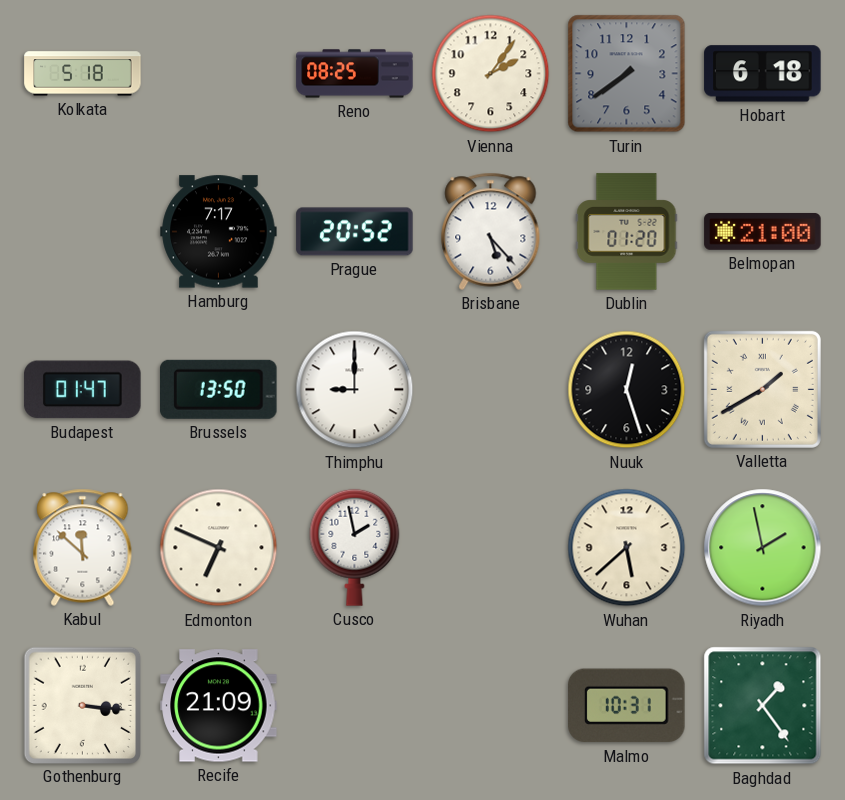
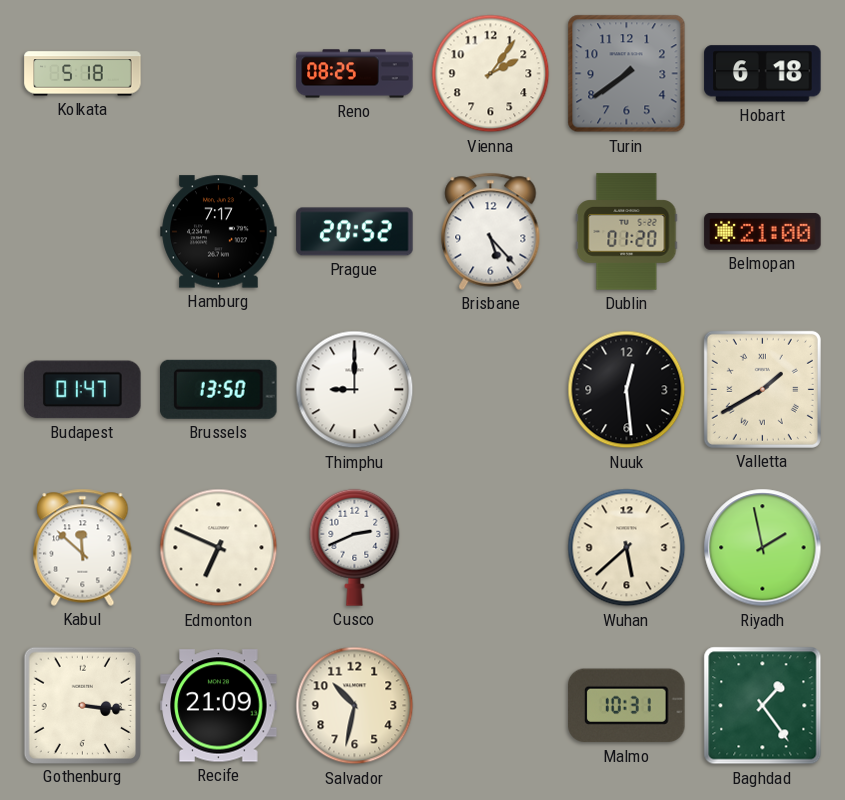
Nuuk: 12:27 -> 12:29 (627, 390)
Cusco: 1:58 -> 2:41 (355, 547)
Salvador: none -> 10:32 (355, 706)
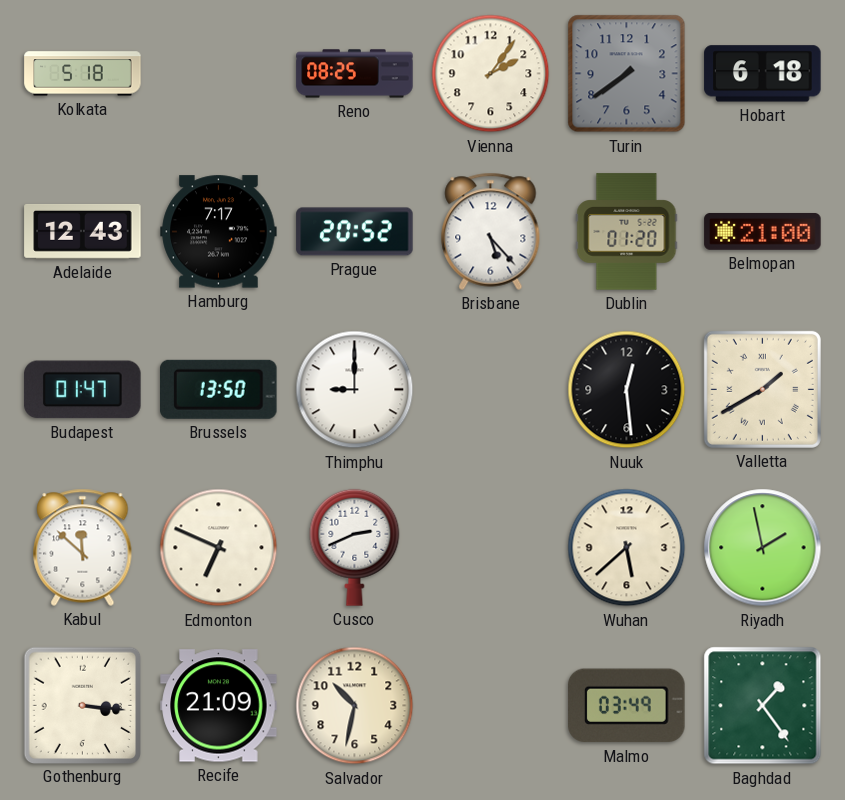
Adelaide: none -> 12:43 (83, 231)
Malmo: 10:31 -> 03:49 (627, 706)
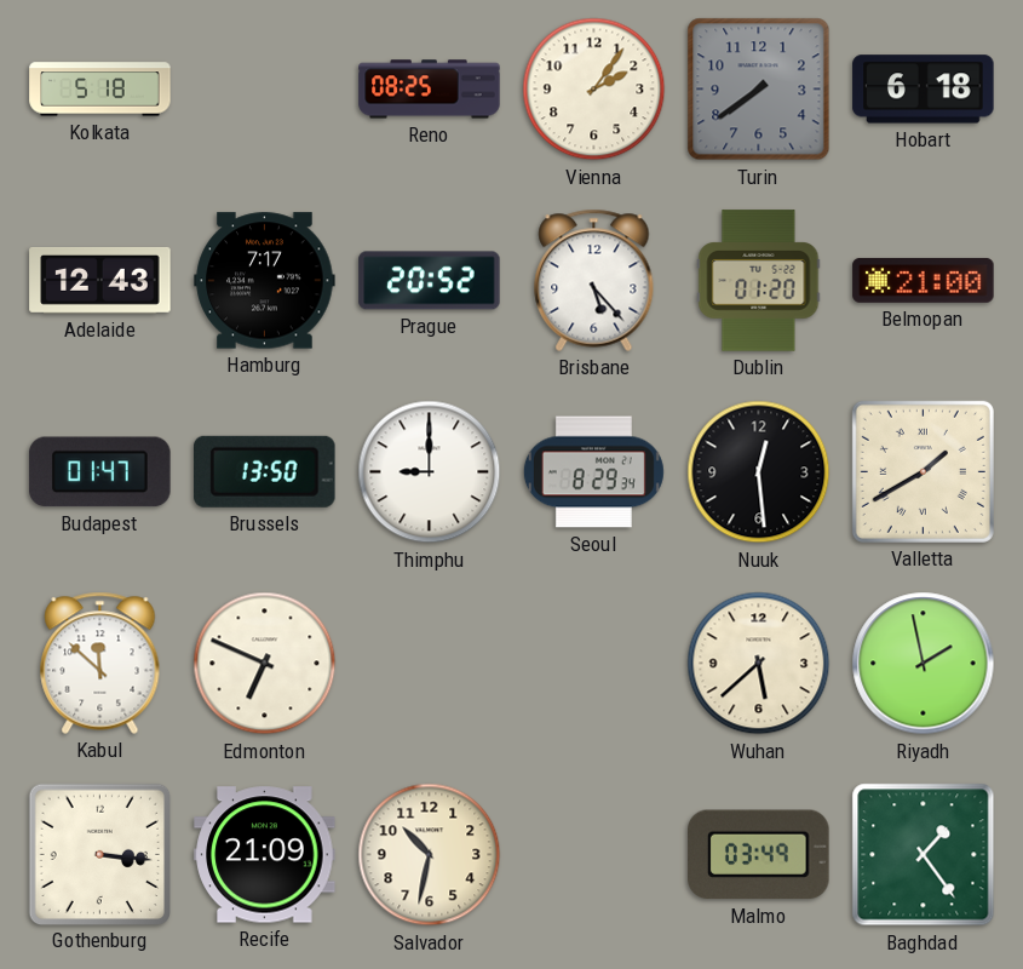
Seoul: none -> 8:29 (593, 472)
Cusco: 2:41 -> none (355, 547)
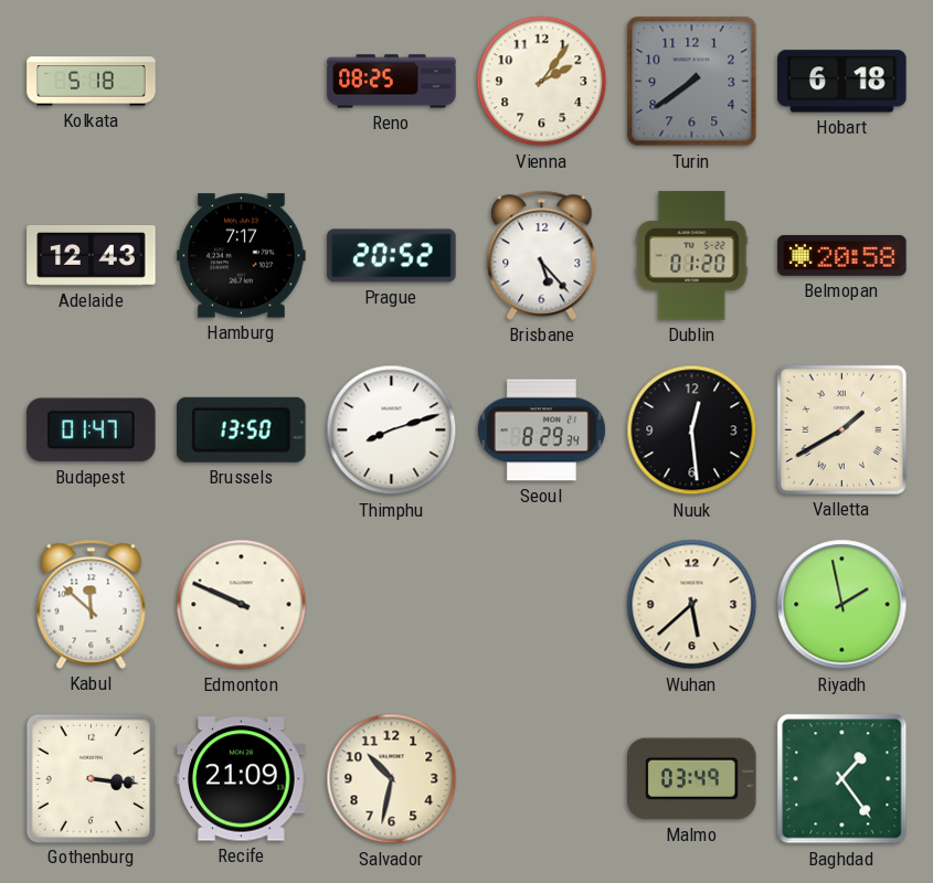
Belmopan: 21:00 -> 20:58 (842, 255)
Thimphu: 9:00 -> 8:12 (392, 430)
Edmonton: 6:49 -> 9:49 (242, 605)
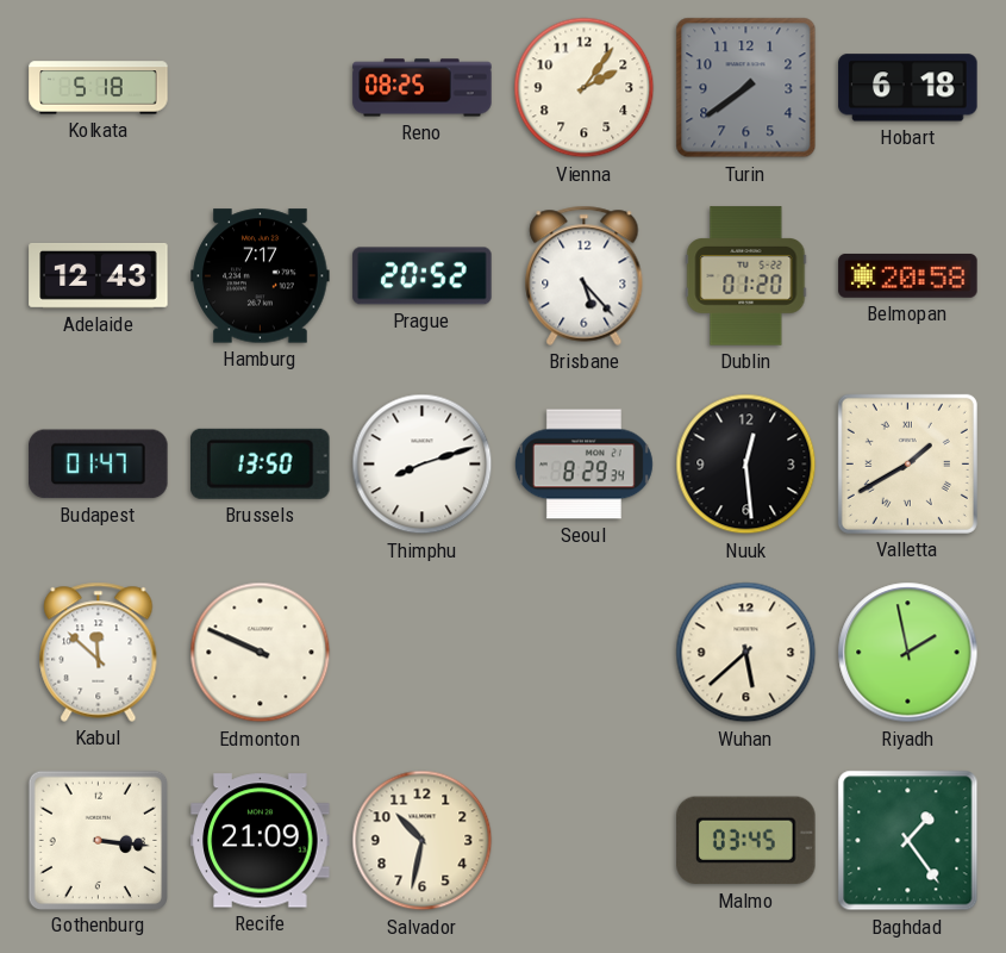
Malmo: 03:49 -> 03:45 (746, 841)
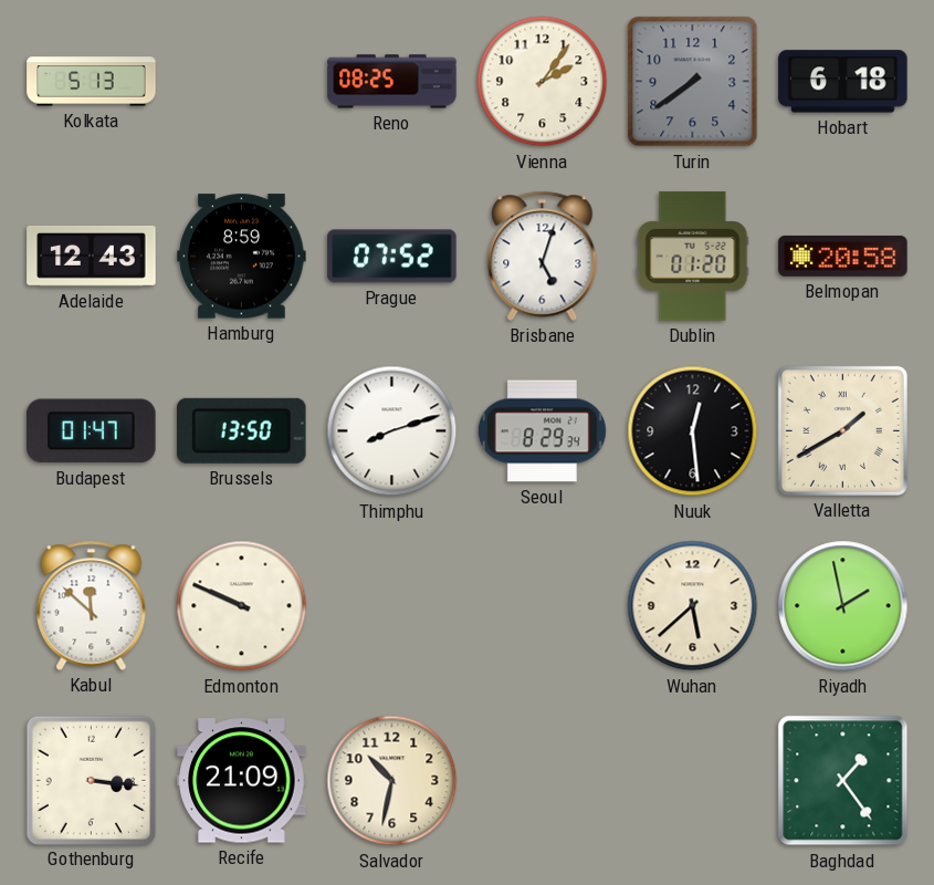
Kolkata: 5:18 -> 5:13 (92, 82)
Hamburg: 7:17 -> 8:59 (242, 257)
Prague: 20:52 -> 07:52 (392, 257)
Brisbane: 5:23 -> 5:03 (543, 256)
Malmo: 03:45 -> none (746, 841)
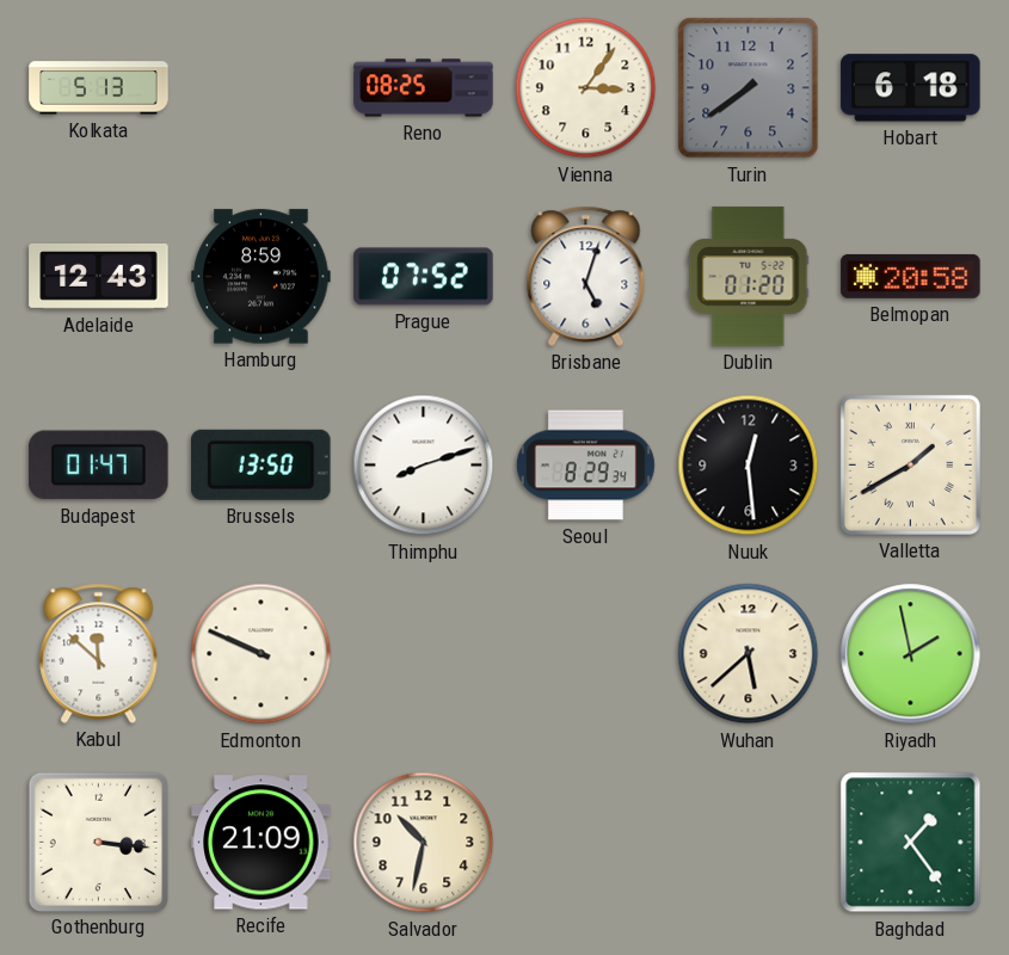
Vienna: 2:06 -> 3:06 (586, 88)
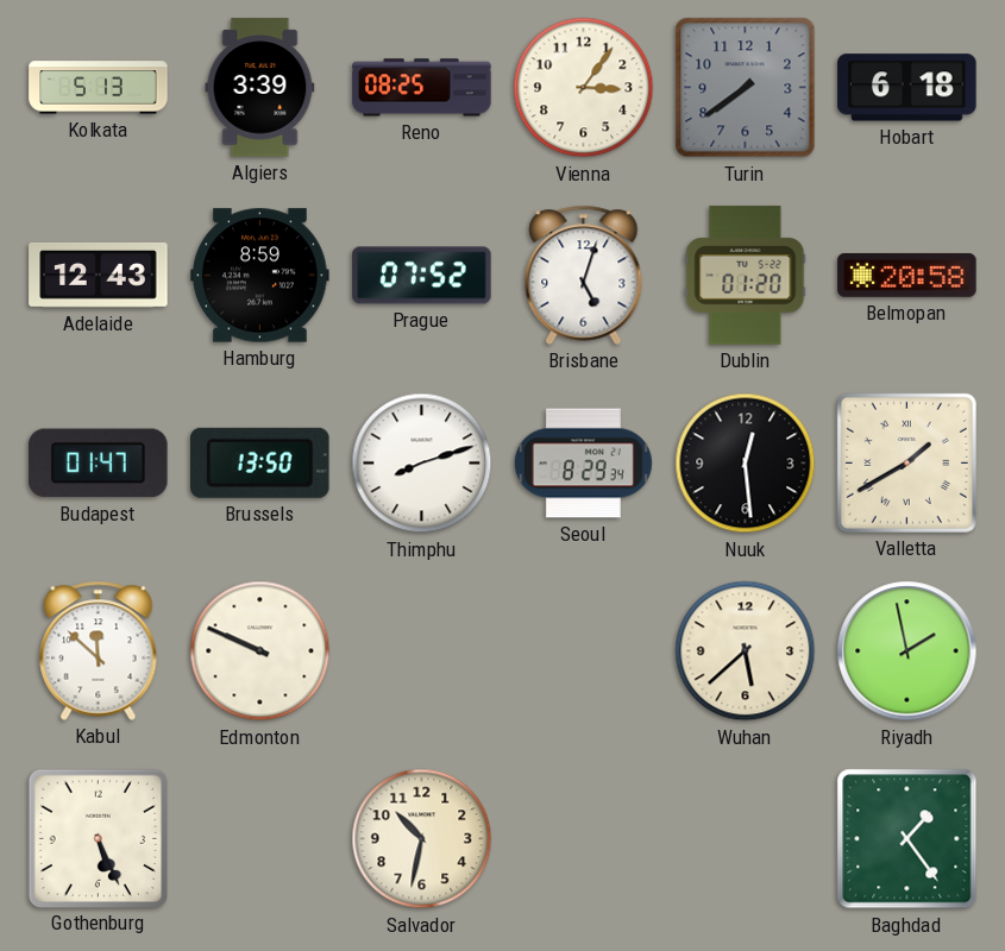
Algiers: none -> 3:39 (260, 88)
Gothenburg: 3:16 -> 5:26 (98, 838)
Recife: 21:09 -> none (262, 843)
